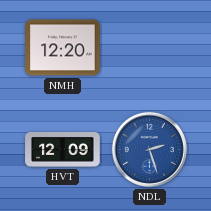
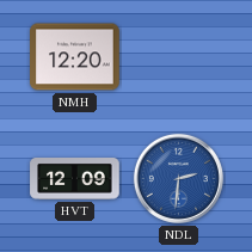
NDL: 2:27 -> 2:31 (178, 178)
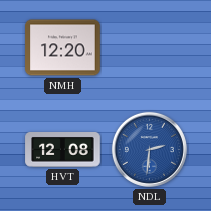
HVT: 12:09 -> 12:08 (63, 150)
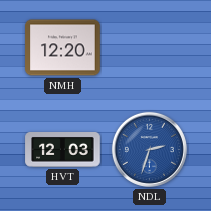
HVT: 12:08 -> 12:03 (63, 150)
NDL: 2:31 -> 2:33 (149, 149)
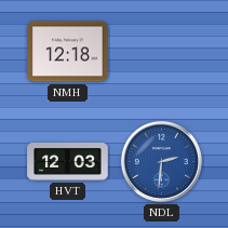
NMH: 12:20 -> 12:18 (68, 52)
NDL: 2:33 -> 2:31 (161, 161)
